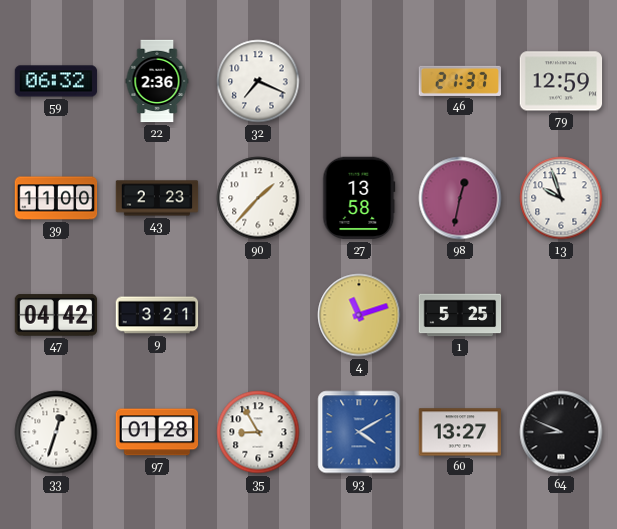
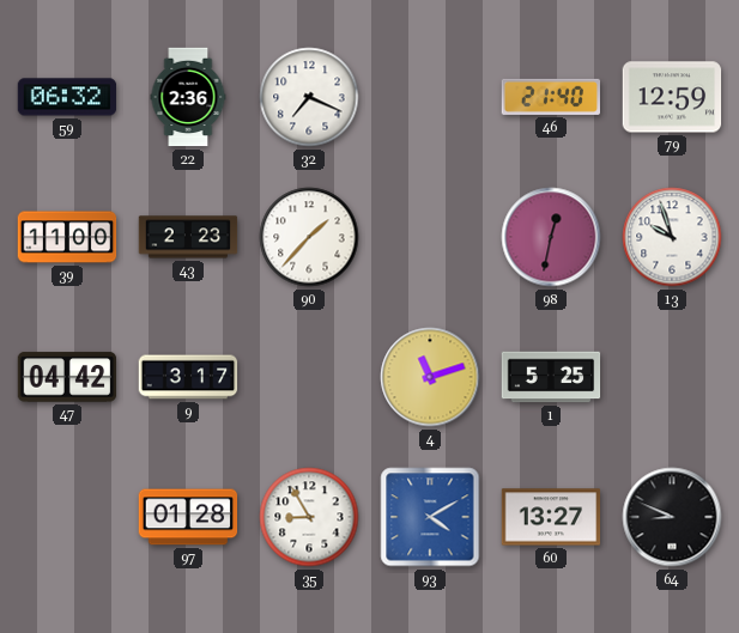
46: 21:37 -> 21:40 (550, 97)
27: 13:58 -> none (359, 198)
9: 3:21 -> 3:17 (188, 377)
33: 12:33 -> none (56, 432)
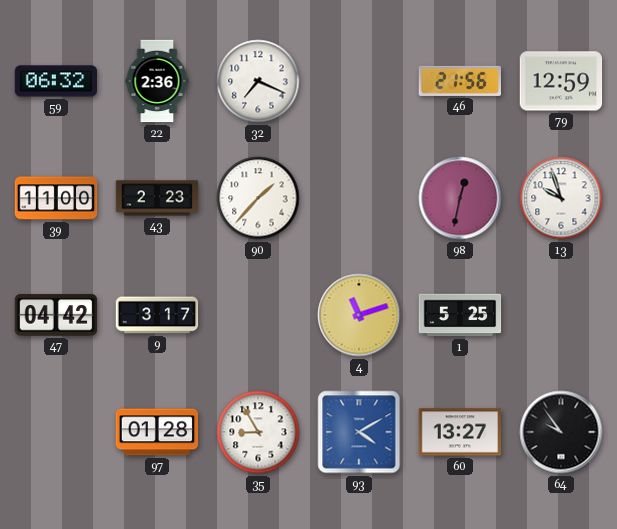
46: 21:40 -> 21:56 (459, 81)
64: 8:49 -> 9:54 (561, 432)
